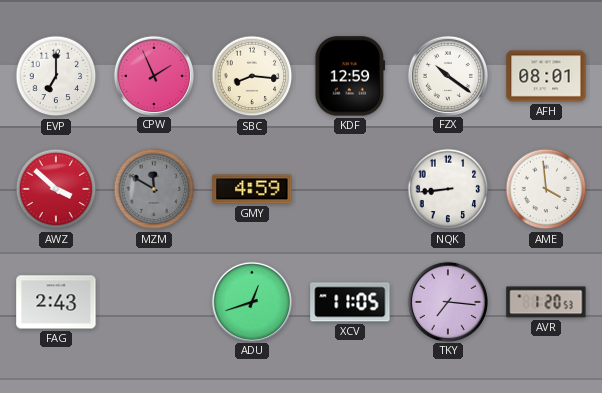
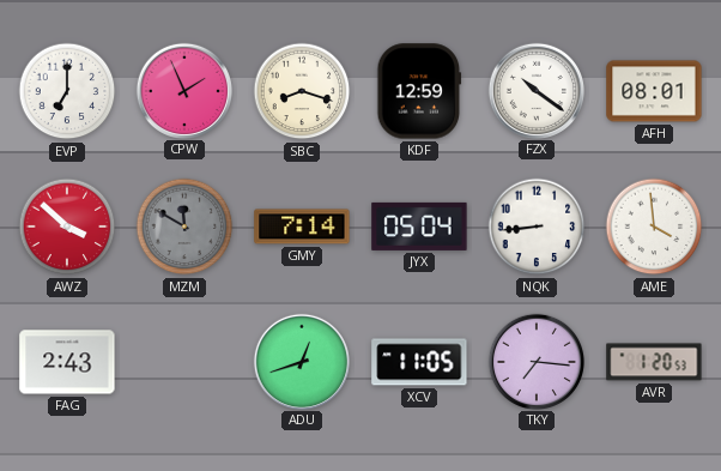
SBC: 8:16 -> 8:18 (302, 91)
GMY: 4:59 -> 7:14 (302, 227)
JYX: none -> 05:04 (419, 227)
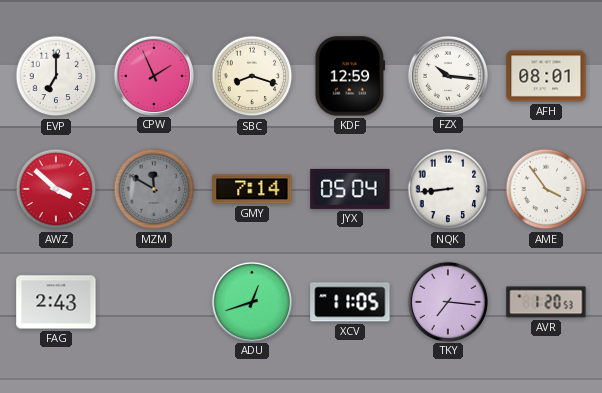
FZX: 10:21 -> 10:16 (447, 75)
AME: 3:59 -> 3:54 (546, 189)
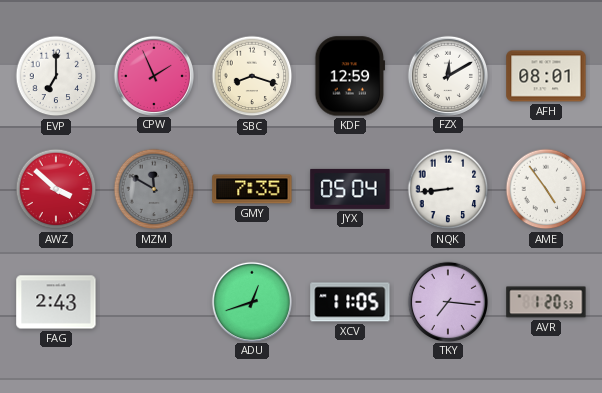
FZX: 10:16 -> 12:10 (447, 75)
GMY: 7:14 -> 7:35 (252, 189)
AME: 3:54 -> 4:54 (546, 189)
